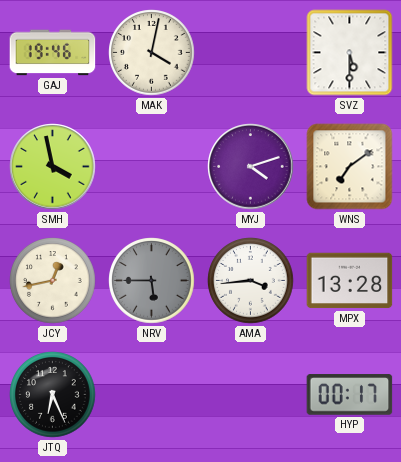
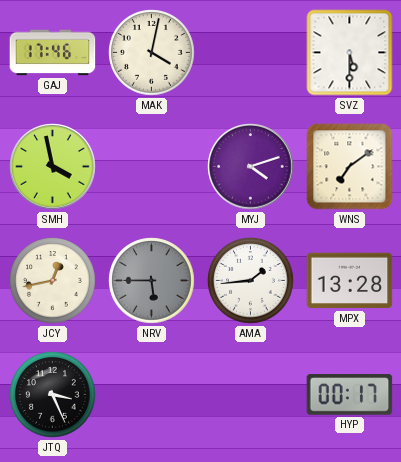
GAJ: 19:46 -> 17:46 (53, 53)
AMA: 3:44 -> 1:44 (251, 281)
JTQ: 6:26 -> 3:26 (53, 395)
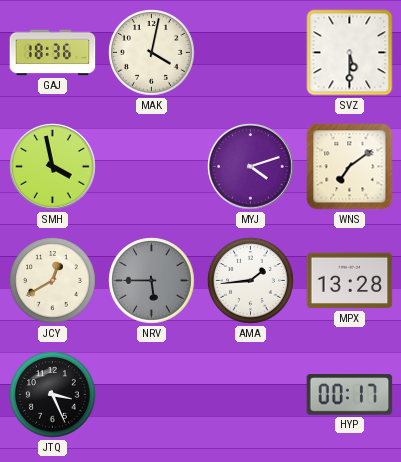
GAJ: 17:46 -> 18:36 (53, 53)
JCY: 12:43 -> 12:40 (53, 281)
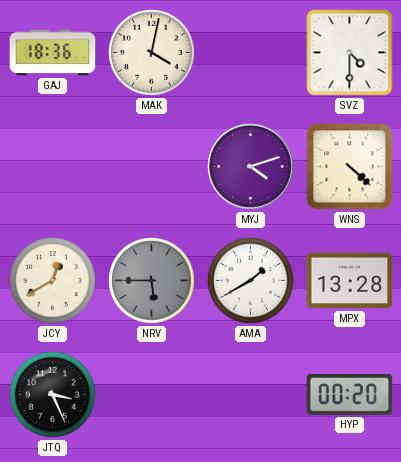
SVZ: 5:30 -> 4:30 (350, 53)
SMH: 3:58 -> none (53, 167)
WNS: 7:09 -> 4:22 (350, 167)
AMA: 1:44 -> 1:40 (251, 281)
HYP: 00:17 -> 00:20 (350, 395)
